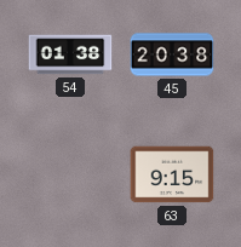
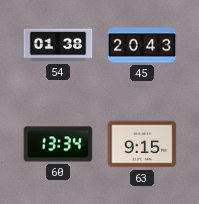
45: 20:38 -> 20:43 (142, 45)
60: none -> 13:34 (58, 144)
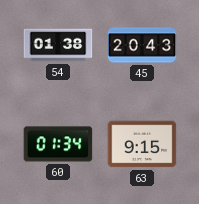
60: 13:34 -> 01:34 (58, 144)
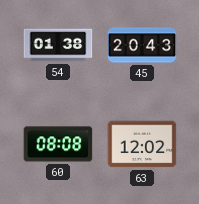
60: 01:34 -> 08:08 (58, 144)
63: 9:15 -> 12:02 (142, 144)
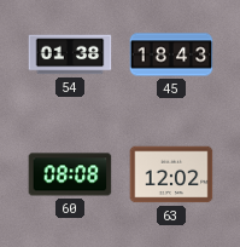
45: 20:43 -> 18:43 (171, 54)
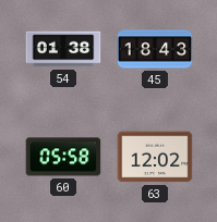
60: 08:08 -> 05:58 (63, 157)
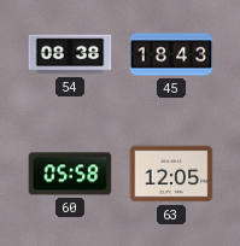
54: 01:38 -> 08:38 (70, 54)
63: 12:02 -> 12:05 (171, 174)
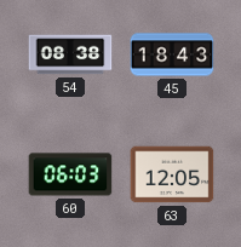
60: 05:58 -> 06:03 (70, 174)
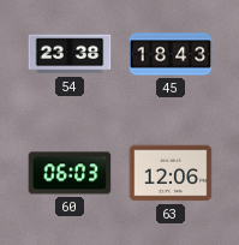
54: 08:38 -> 23:38 (70, 54)
63: 12:05 -> 12:06 (171, 173)
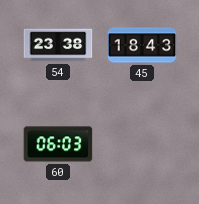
63: 12:06 -> none (171, 173)
